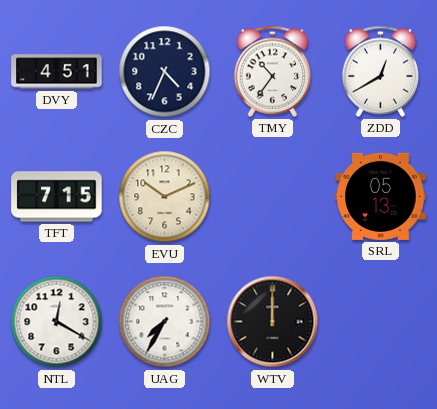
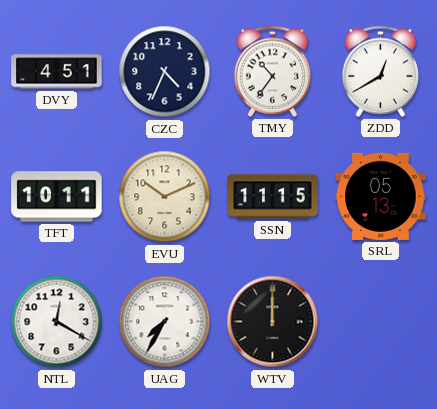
TFT: 7:15 -> 10:11 (57, 197)
SSN: none -> 11:15 (273, 197)
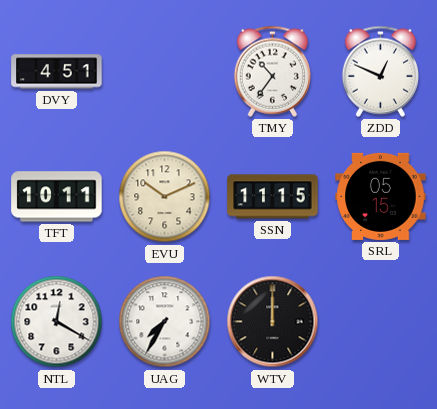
CZC: 4:34 -> none (165, 72)
ZDD: 12:40 -> 12:49 (380, 71)
SRL: 05:13 -> 05:15 (381, 196)
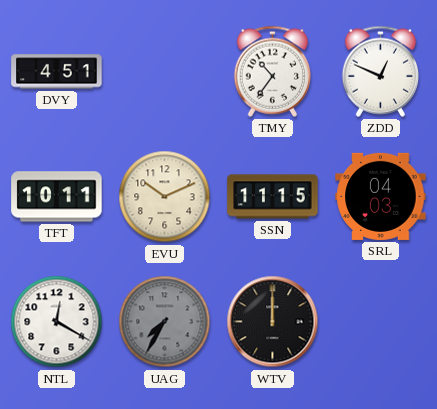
SRL: 05:15 -> 04:03 (381, 196)
UAG dial: white -> grey (165, 322)
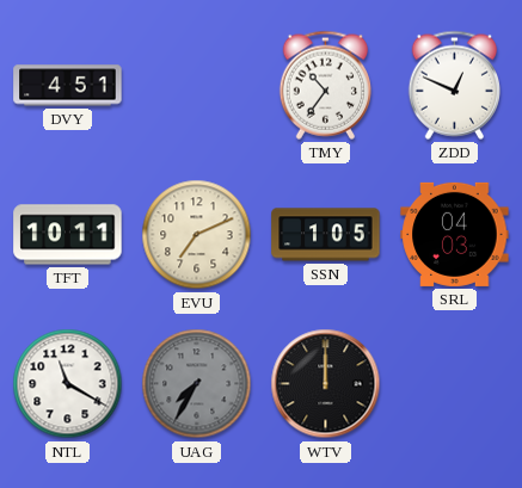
EVU: 10:11 -> 7:11 (197, 235)
SSN: 11:15 -> 1:05 (326, 235)
NTL: 12:20 -> 11:20 (68, 384)
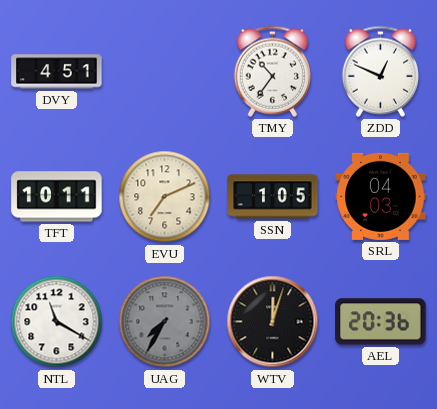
WTV: 12:00 -> 12:03 (273, 322)
AEL: none -> 20:36 (381, 322)
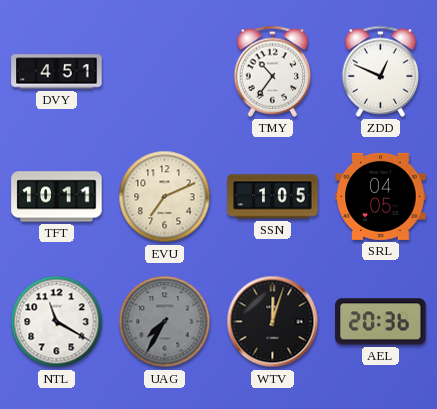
SRL: 04:03 -> 04:05 (381, 196)
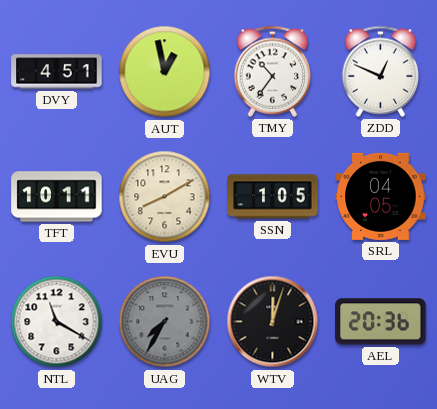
AUT: none -> 12:58 (165, 72)
EVU: 7:11 -> 8:10 (165, 197)
